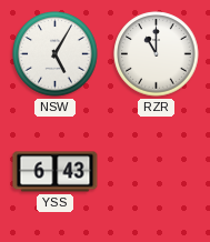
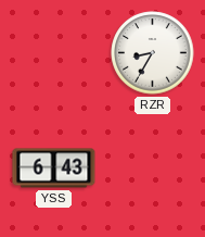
NSW: 5:05 -> none (56, 54)
RZR: 11:00 -> 8:35 (153, 53)
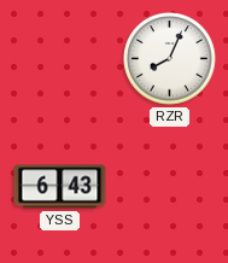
RZR: 8:35 -> 8:04 (170, 59)
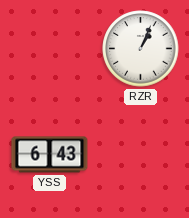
RZR: 8:04 -> 1:04 (141, 49)
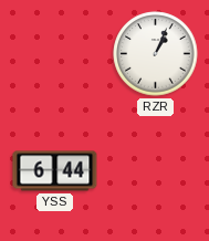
YSS: 6:43 -> 6:44 (55, 171)
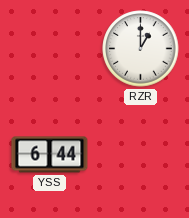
RZR: 1:04 -> 1:00 (141, 49)
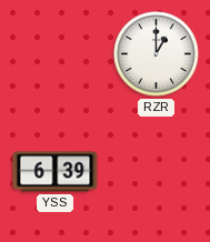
YSS: 6:44 -> 6:39 (56, 172)
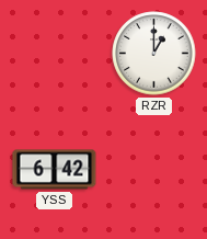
YSS: 6:39 -> 6:42 (55, 170)
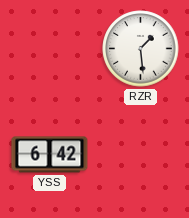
RZR: 1:00 -> 1:29 (141, 49)
